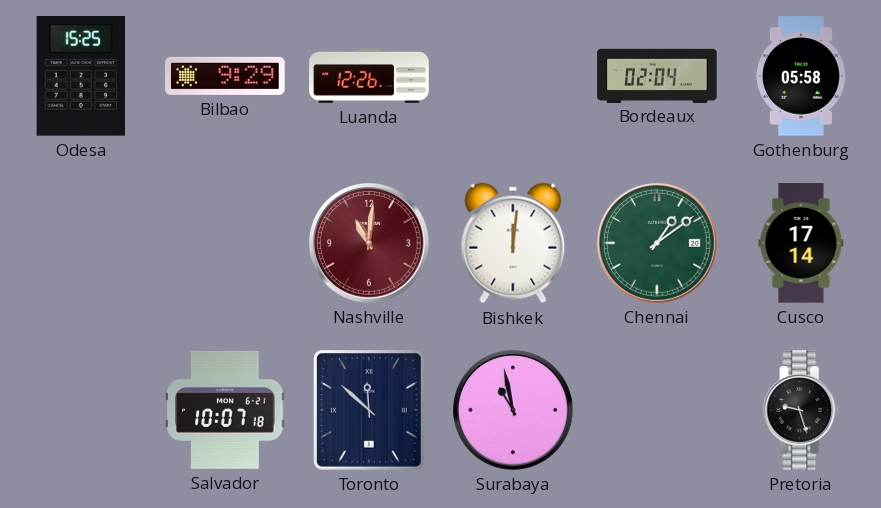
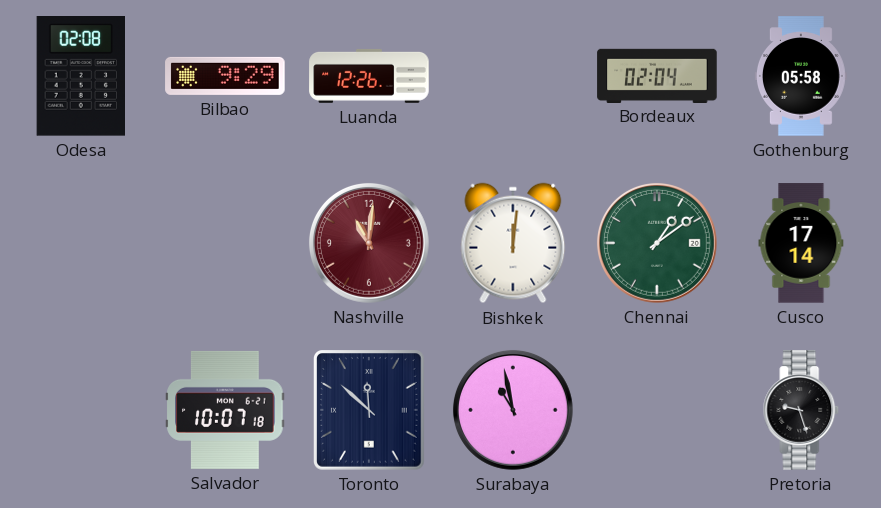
Odesa: 15:25 -> 02:08 (81, 77)
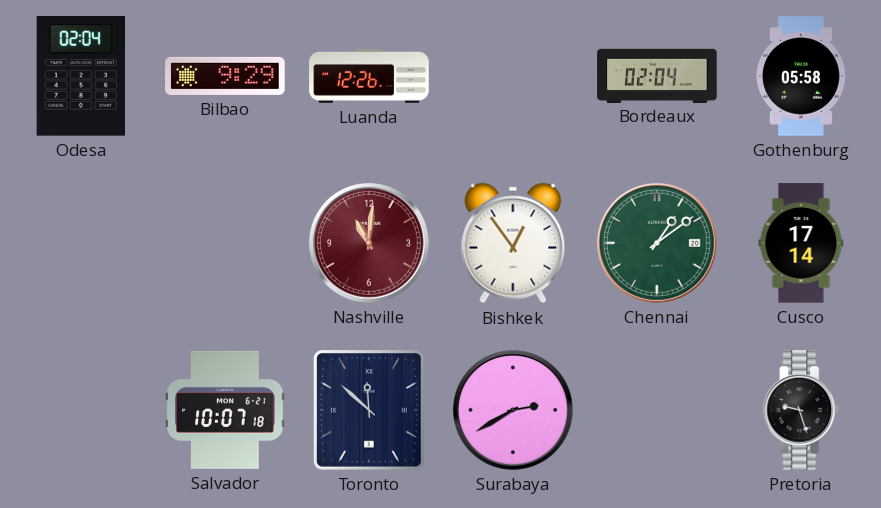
Odesa: 02:08 -> 02:04 (81, 77)
Bishkek: 12:01 -> 12:54 (513, 243)
Surabaya: 10:58 -> 2:40 (513, 410)
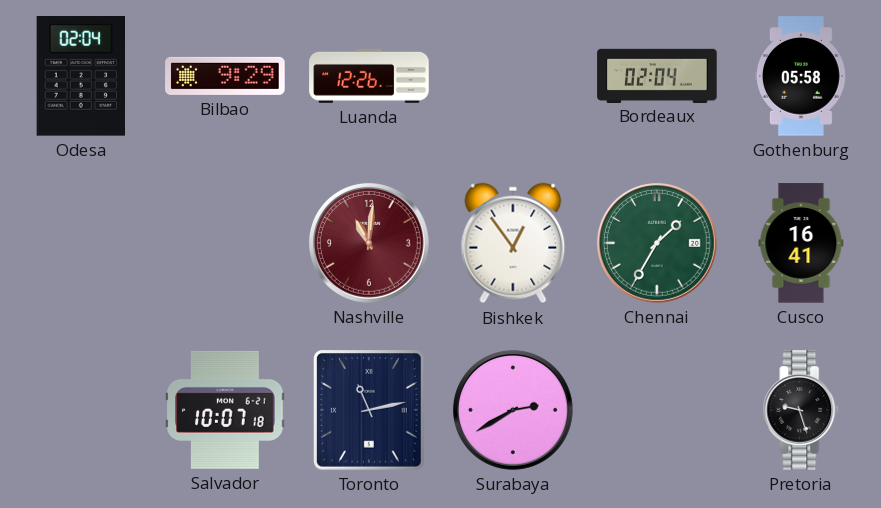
Chennai: 1:09 -> 1:35 (657, 243)
Cusco: 17:14 -> 16:41 (801, 243)
Toronto: 11:52 -> 11:13 (370, 411)
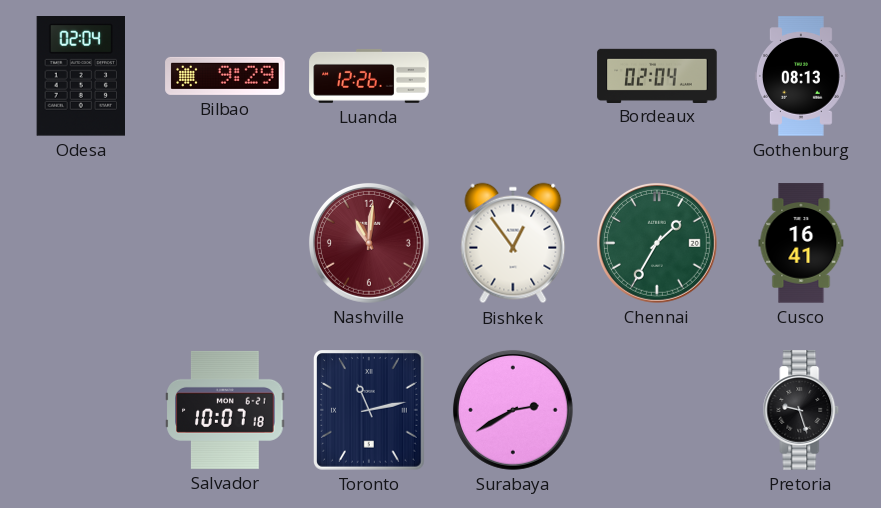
Gothenburg: 05:58 -> 08:13 (801, 76)
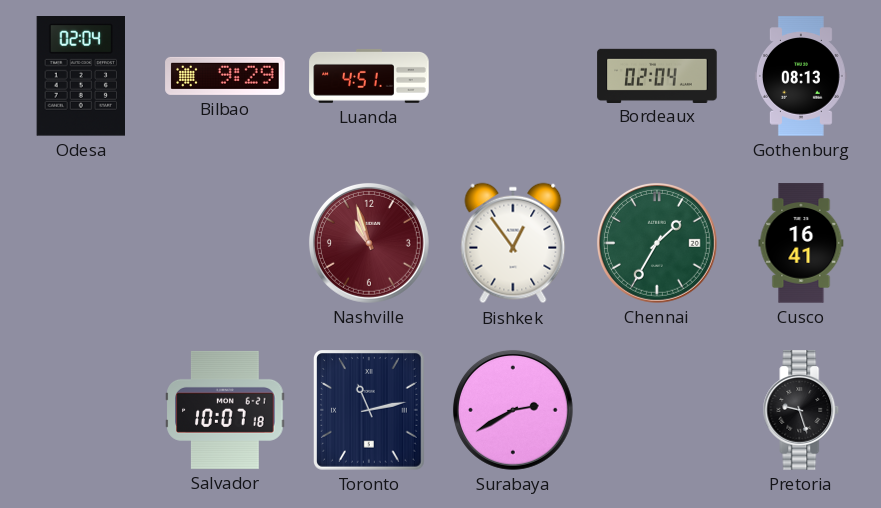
Luanda: 12:26 -> 4:51 (369, 76)
Nashville: 11:01 -> 10:57 (369, 243)
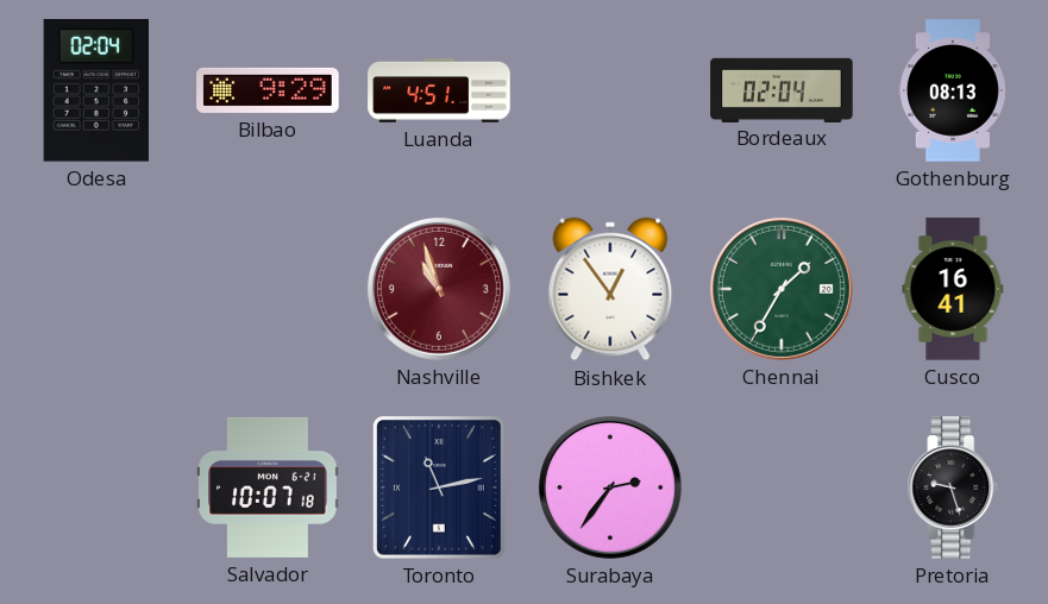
Surabaya: 2:40 -> 2:36 (610, 487)
